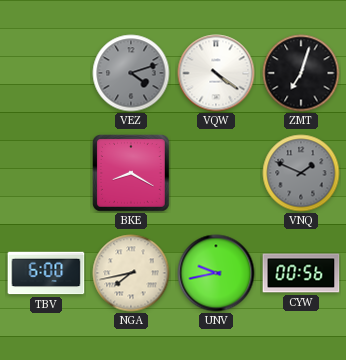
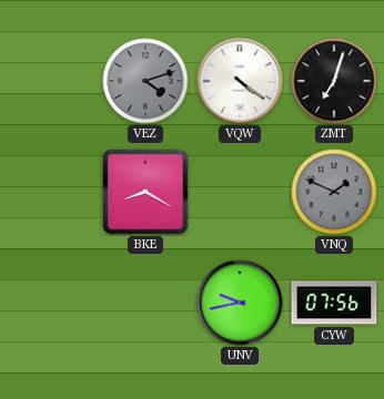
TBV: 6:00 -> none (46, 273)
NGA: 7:43 -> none (131, 273)
CYW: 00:56 -> 07:56 (334, 303)
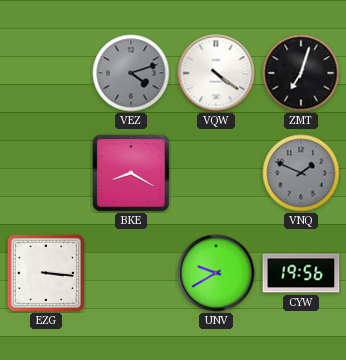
EZG: none -> 3:16 (46, 273)
UNV: 9:43 -> 9:40 (216, 273)
CYW: 07:56 -> 19:56 (301, 273)
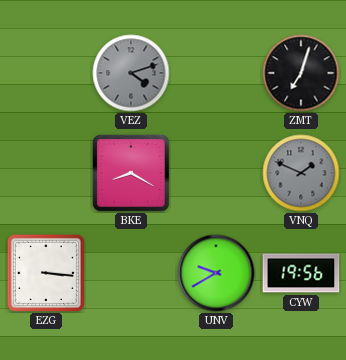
VQW: 4:21 -> none (216, 73)
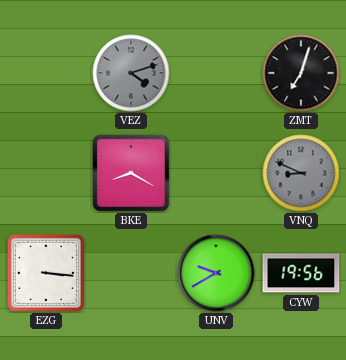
VNQ: 1:49 -> 8:49 (301, 173)
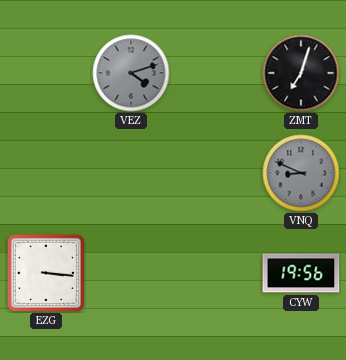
BKE: 8:20 -> none (132, 174)
UNV: 9:40 -> none (216, 273)
